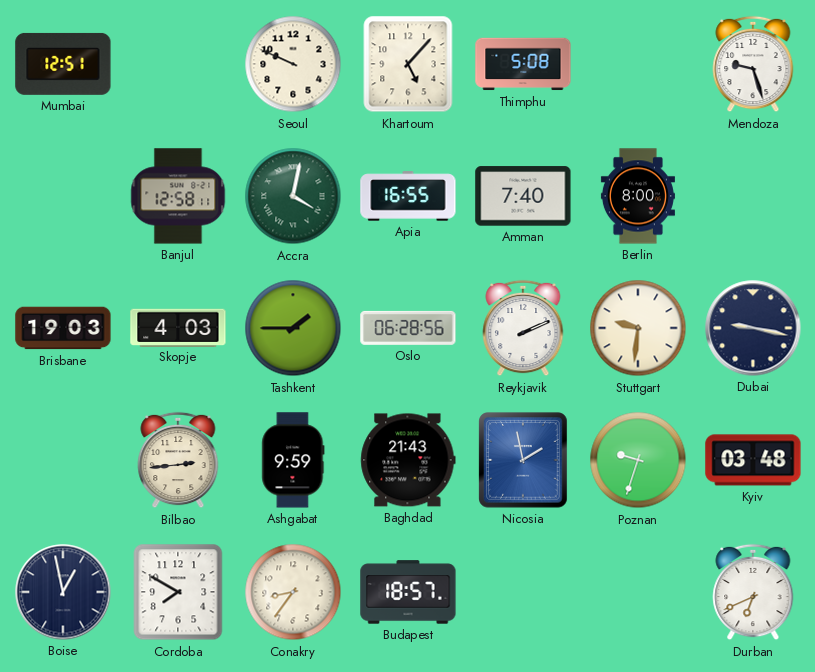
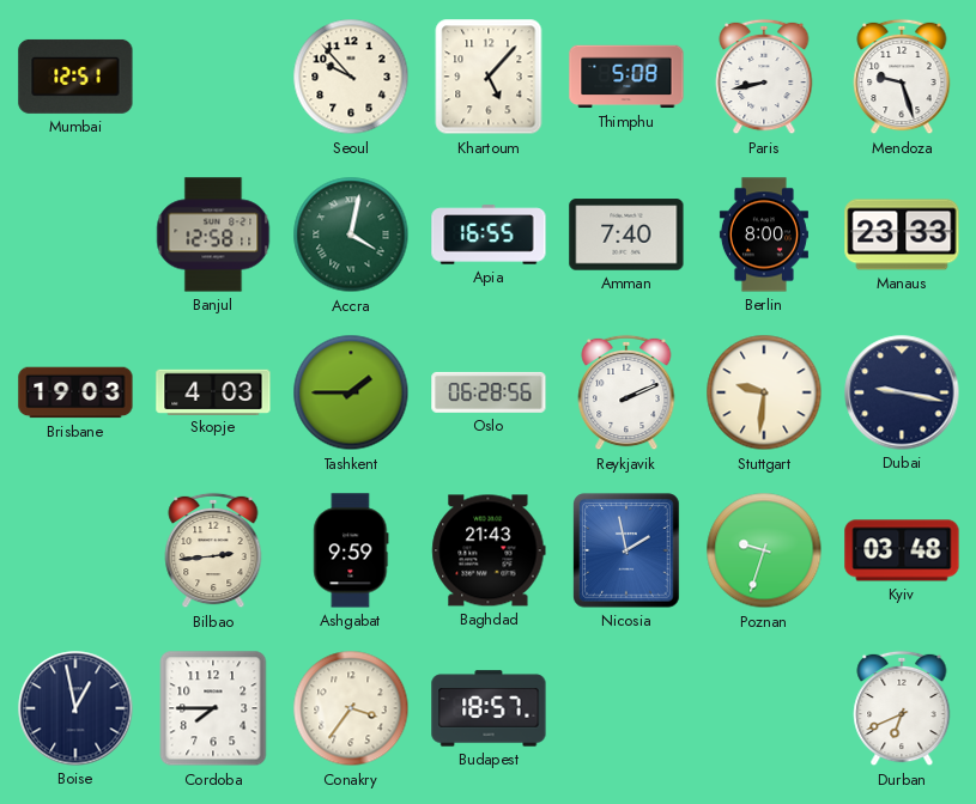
Seoul: 9:49 -> 9:53 (351, 77)
Paris: none -> 8:43 (764, 77)
Manaus: none -> 23:33 (902, 234)
Cordoba: 7:50 -> 7:45 (213, 708)
Conakry: 8:36 -> 3:36 (351, 708)
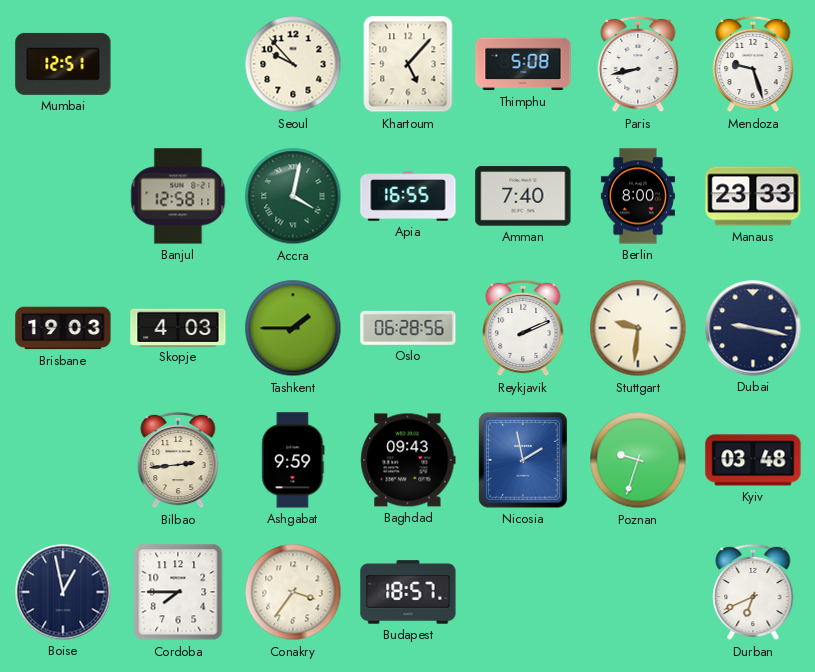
Baghdad: 21:43 -> 09:43 (408, 460)
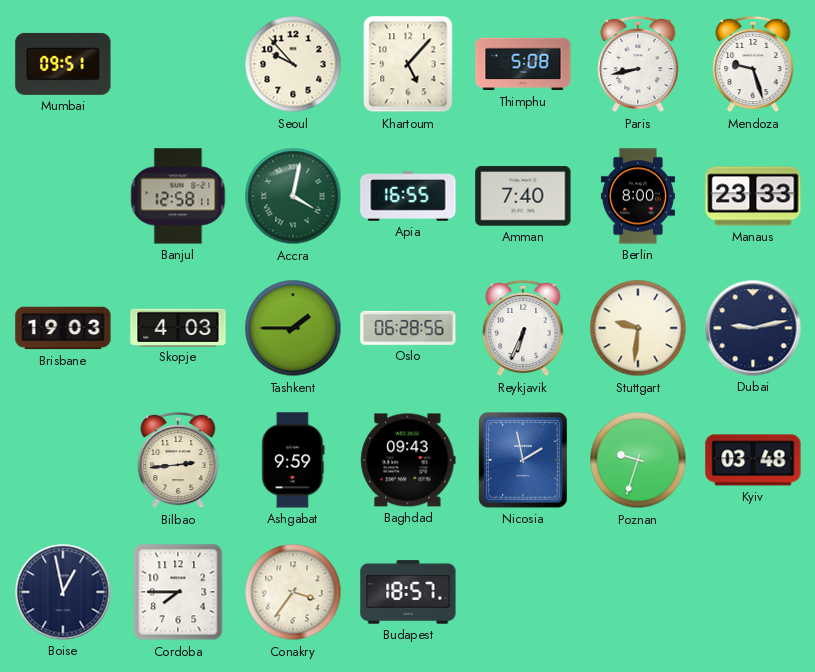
Mumbai: 12:51 -> 09:51 (63, 64)
Reykjavik: 2:11 -> 6:34 (523, 328)
Dubai: 9:17 -> 9:13 (753, 328)
Durban: 6:41 -> none (753, 592)
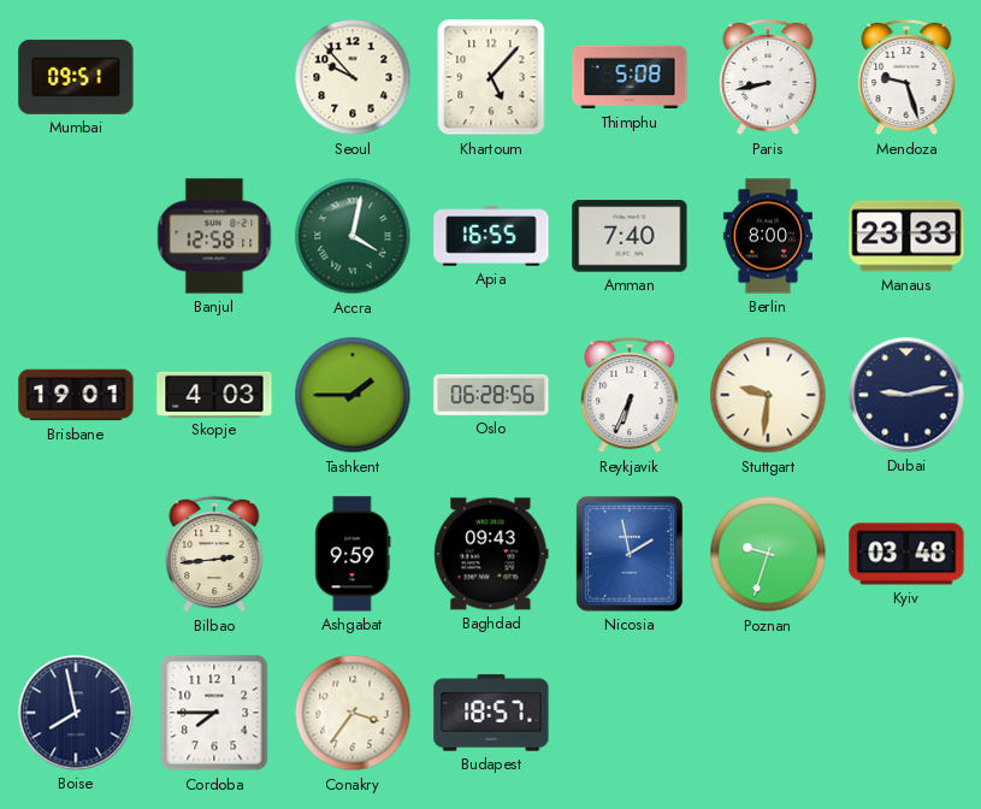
Brisbane: 19:03 -> 19:01 (76, 395)
Boise: 12:58 -> 7:58 (76, 713)
